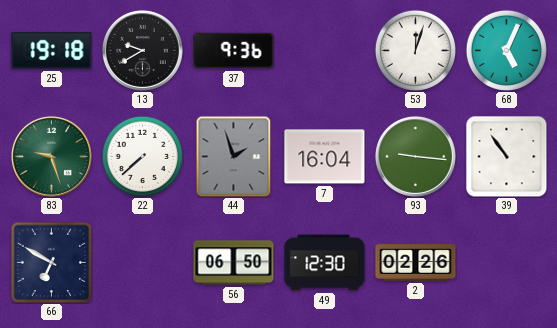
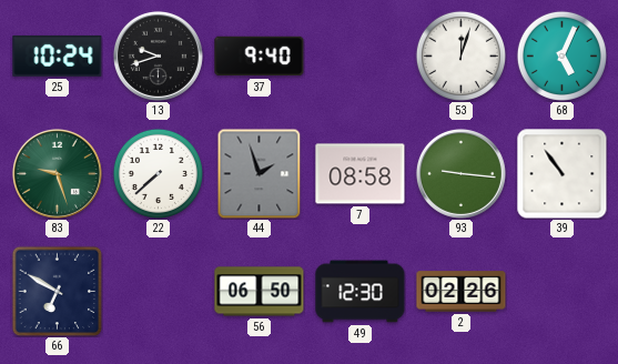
25: 19:18 -> 10:24 (58, 55)
13: 9:40 -> 9:42 (158, 55)
37: 9:36 -> 9:40 (260, 57)
7: 16:04 -> 08:58 (361, 174)
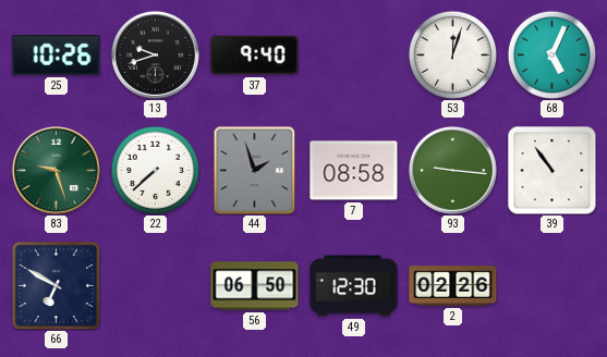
25: 10:24 -> 10:26 (57, 54)
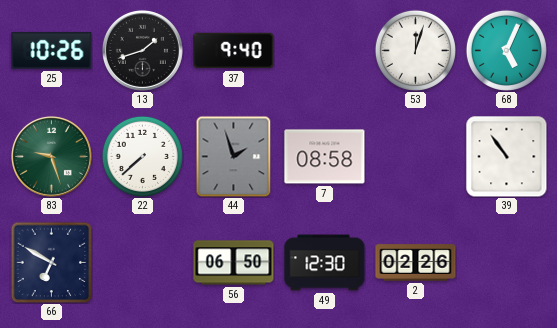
13: 9:42 -> 1:42 (142, 50)
93: 9:16 -> none (452, 170)
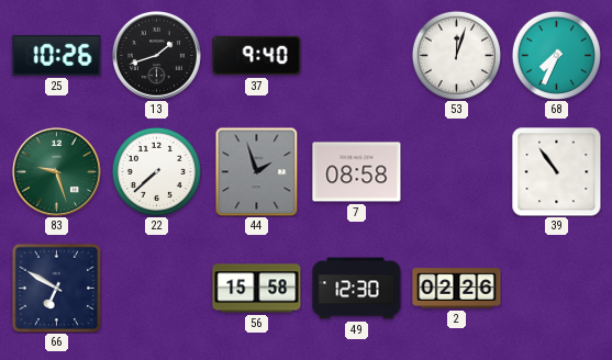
68: 5:04 -> 7:34 (556, 55)
56: 06:50 -> 15:58 (257, 289)
